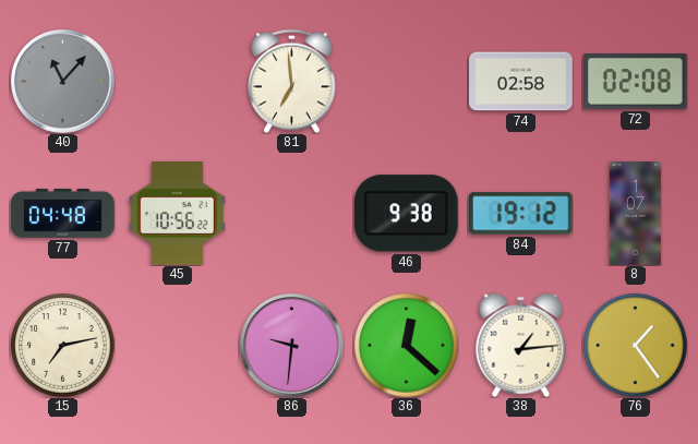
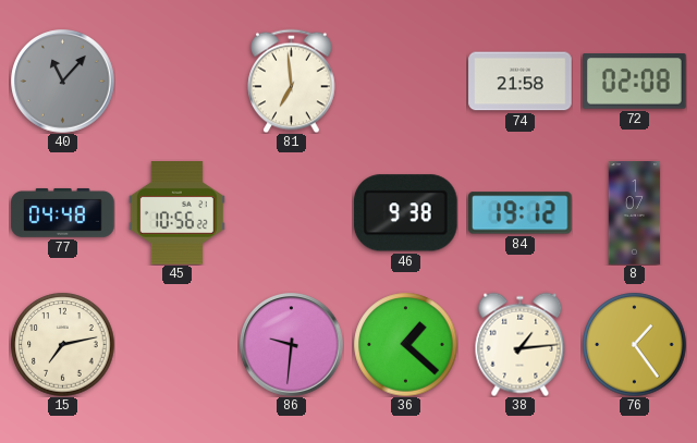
74: 02:58 -> 21:58 (521, 82)
36: 12:22 -> 1:22 (405, 344)
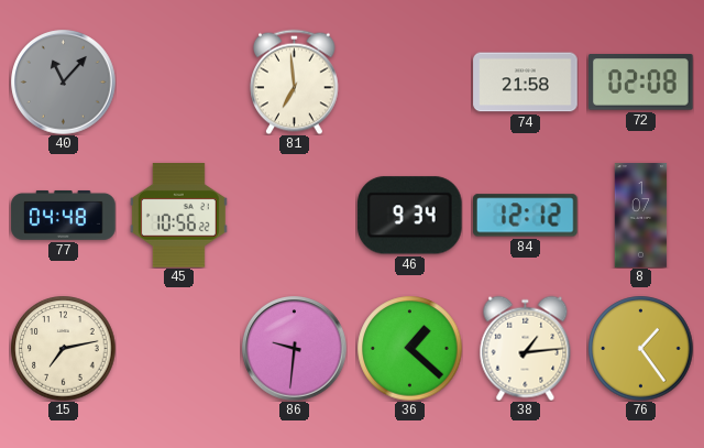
46: 9:38 -> 9:34 (410, 216)
84: 19:12 -> 12:12 (526, 216)
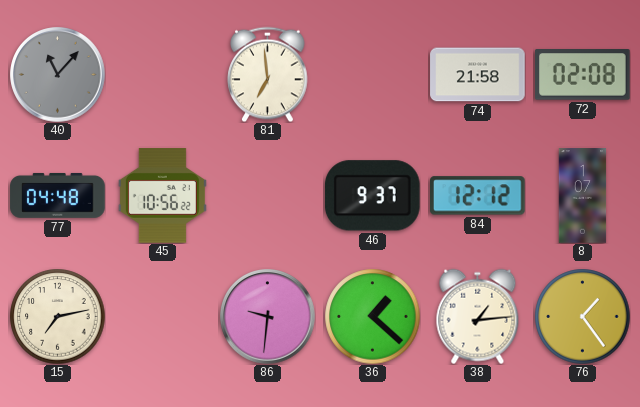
46: 9:34 -> 9:37 (373, 196)
